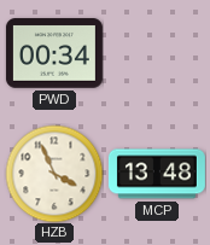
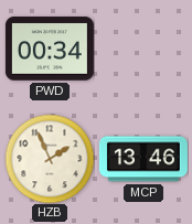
HZB: 3:56 -> 1:56 (50, 159)
MCP: 13:48 -> 13:46 (143, 159)
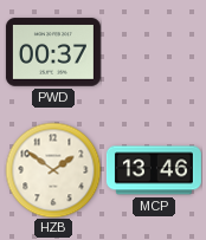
PWD: 00:34 -> 00:37 (53, 52)
HZB: 1:56 -> 1:51 (53, 170)
